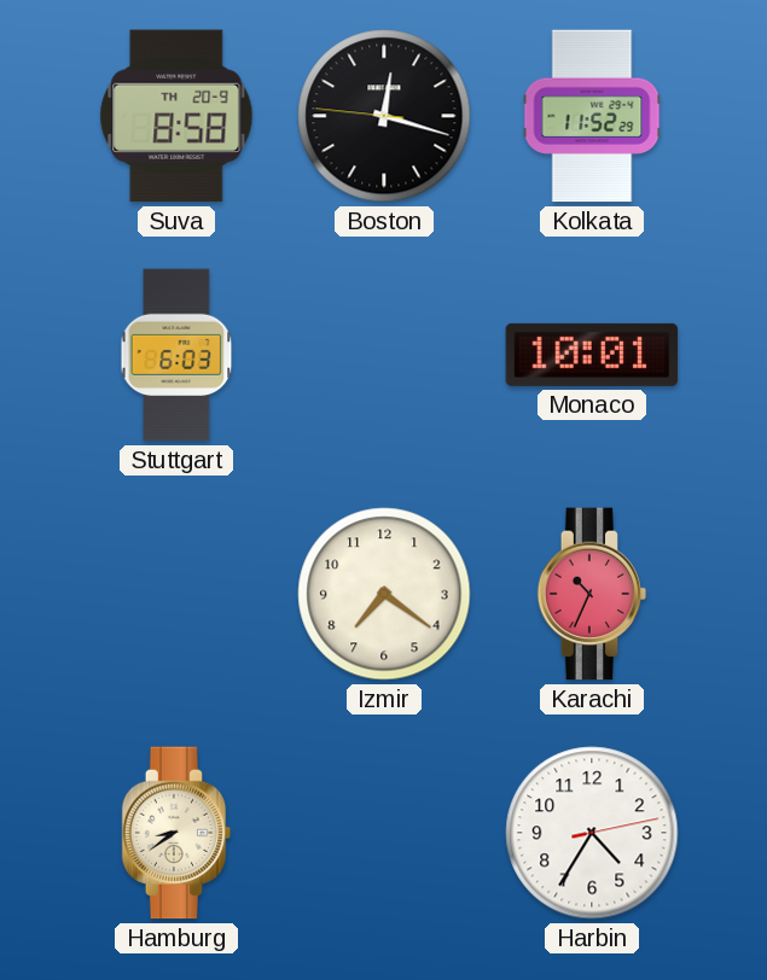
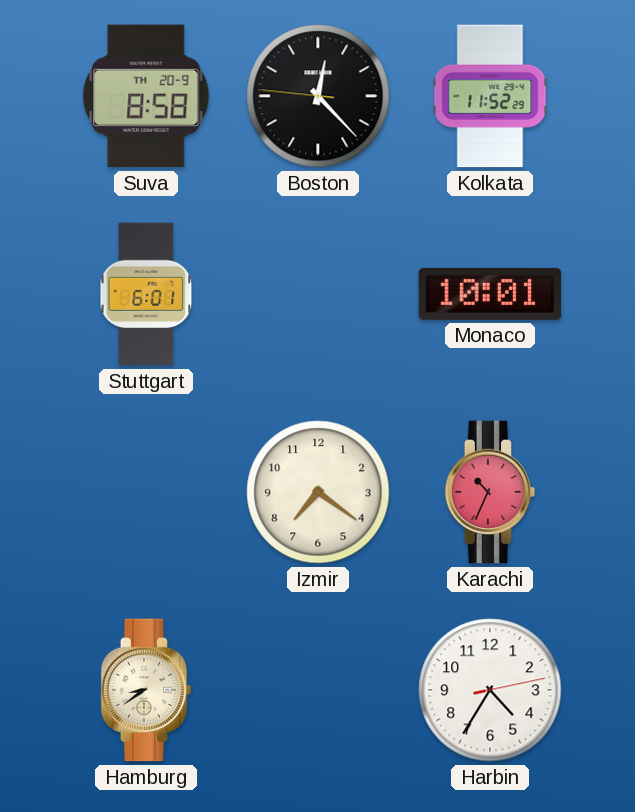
Boston: 12:17 -> 12:22 (318, 96)
Stuttgart: 6:03 -> 6:01 (146, 294)
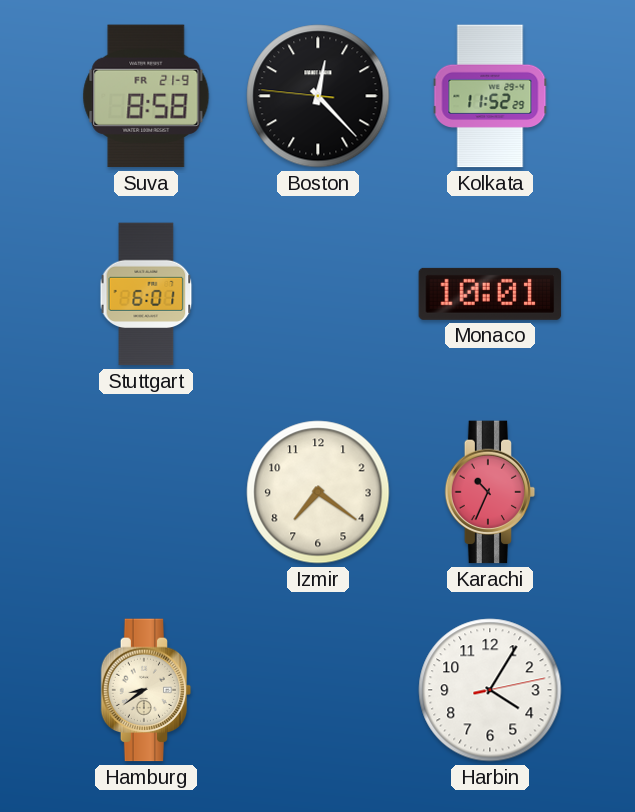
Suva date: TH 20-9 -> FR 21-9 (146, 96)
Harbin: 4:35 -> 4:05 (490, 690)
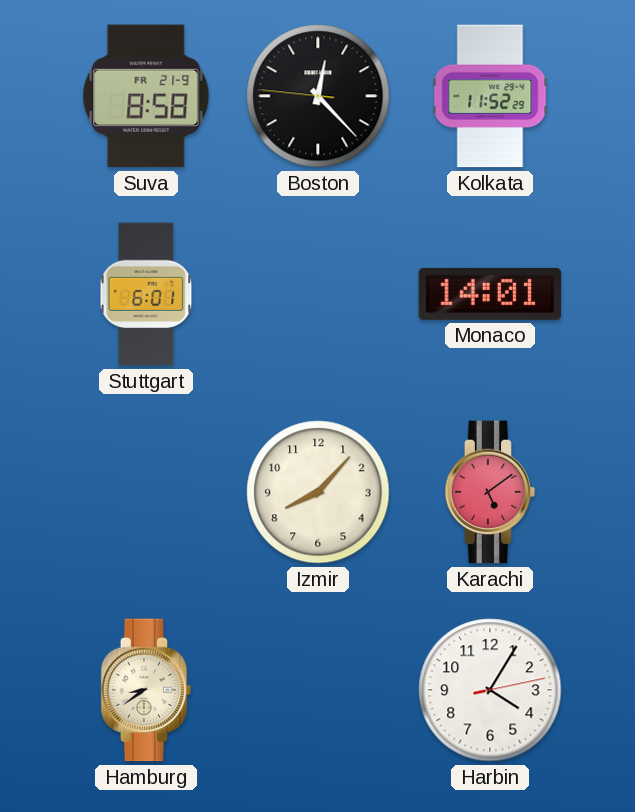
Monaco: 10:01 -> 14:01 (490, 294)
Izmir: 7:21 -> 8:07 (318, 492)
Karachi: 10:34 -> 5:09 (490, 492)
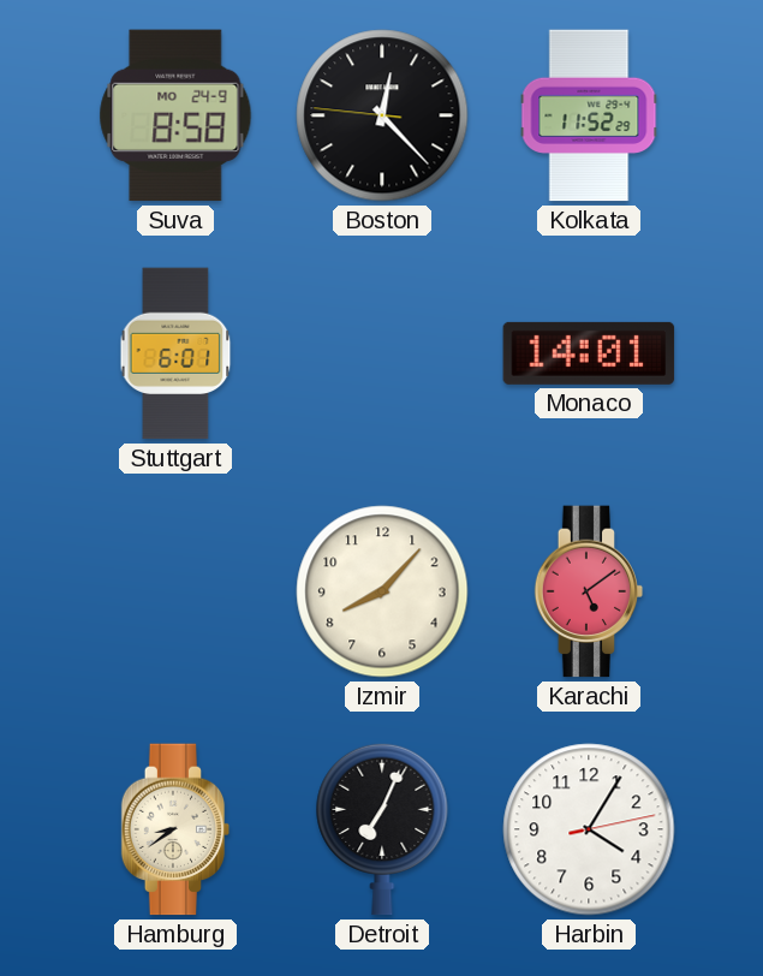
Suva date: FR 21-9 -> MO 24-9 (175, 115)
Detroit: none -> 7:04 (382, 829)
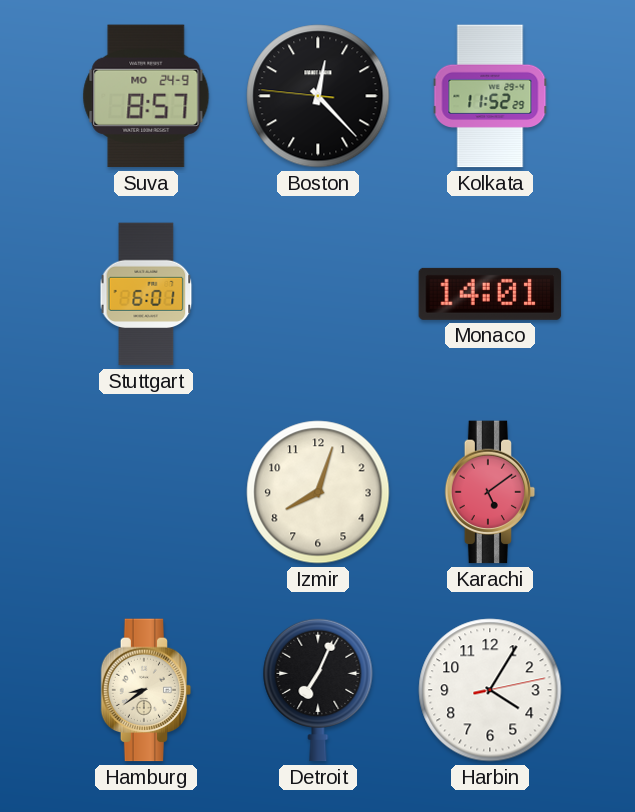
Suva: 8:58 -> 8:57 (146, 96)
Izmir: 8:07 -> 8:03 (318, 492)
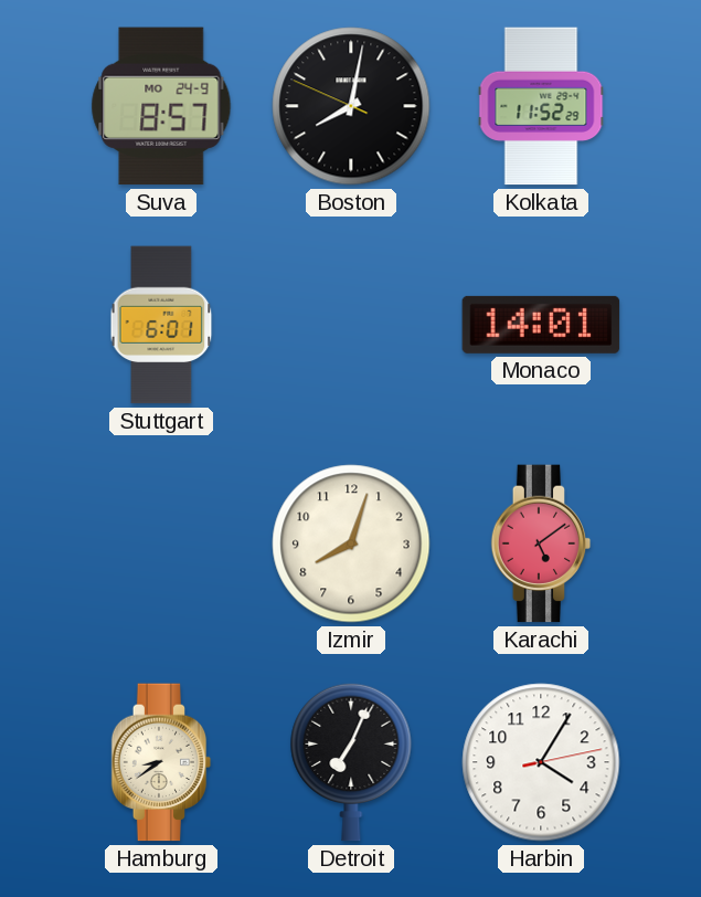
Boston: 12:22 -> 8:01 (351, 106)
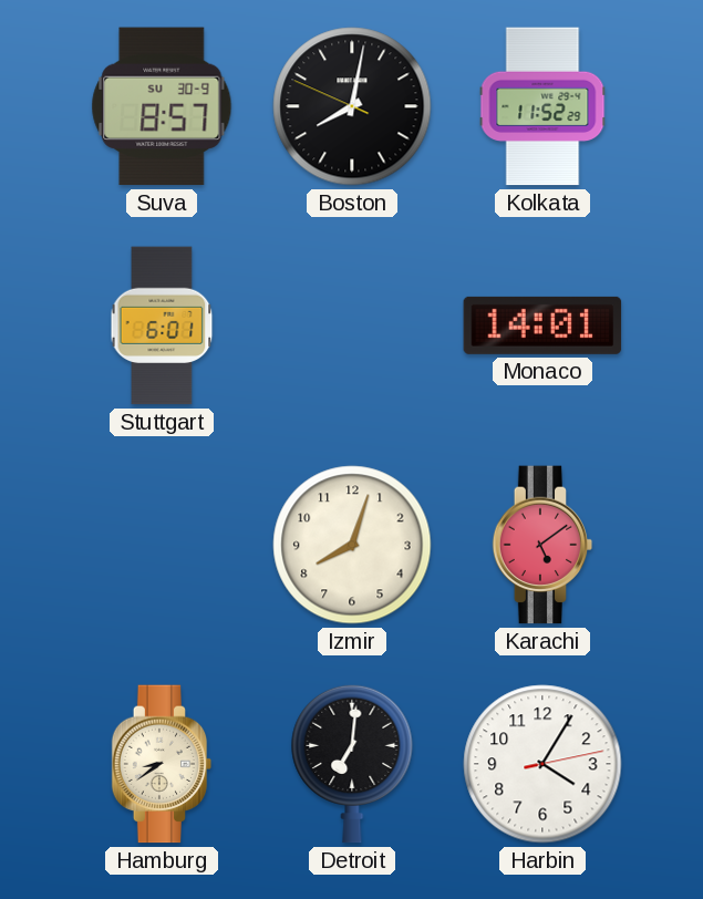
Suva date: MO 24-9 -> SU 30-9 (162, 106)
Detroit: 7:04 -> 7:01 (352, 764)
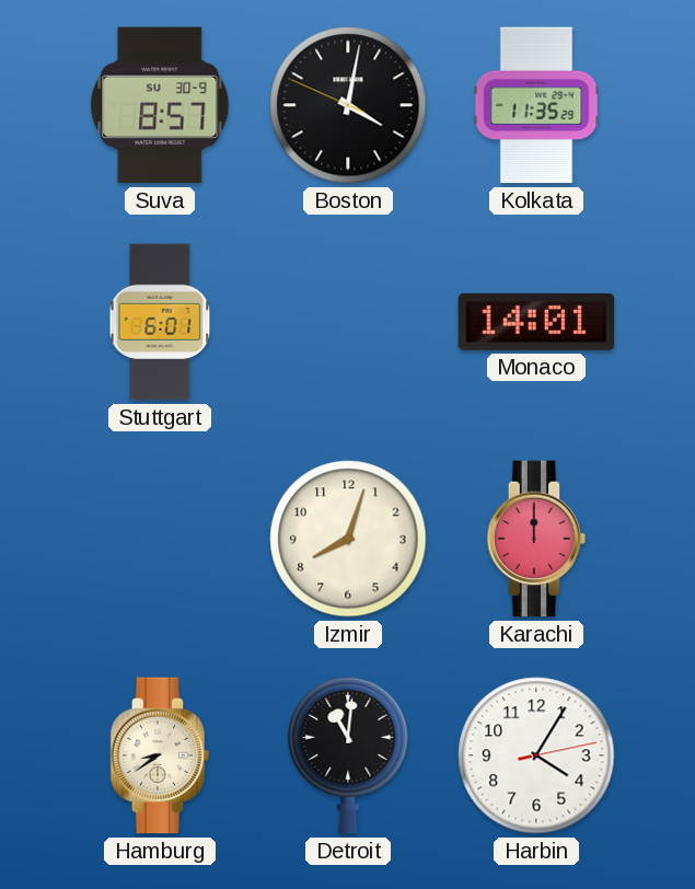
Boston: 8:01 -> 4:01 (348, 105)
Kolkata: 11:52 -> 11:35 (536, 105)
Karachi: 5:09 -> 12:00 (536, 539)
Detroit: 7:01 -> 11:01 (348, 755)
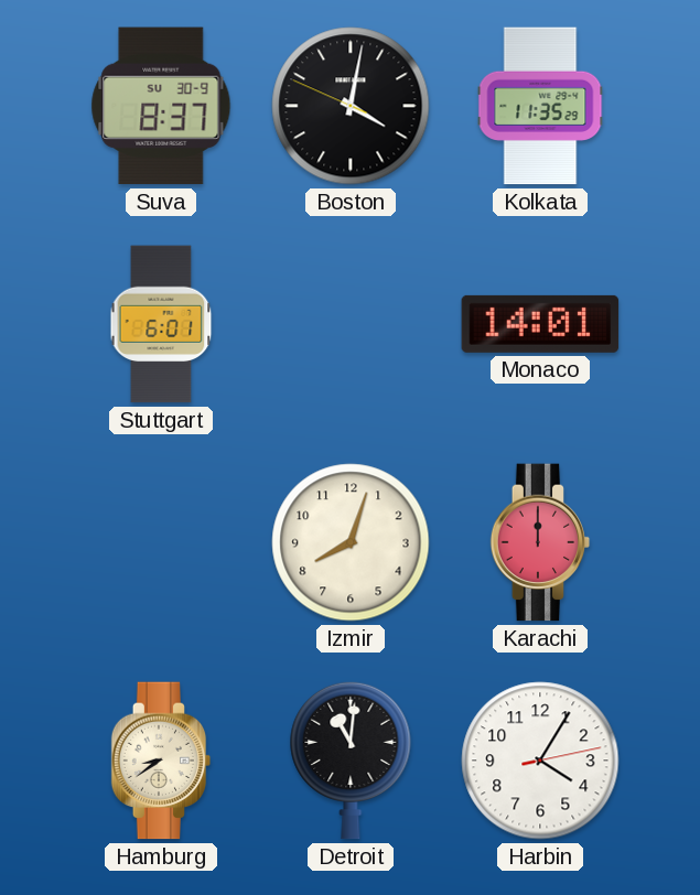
Suva: 8:57 -> 8:37 (161, 106)
